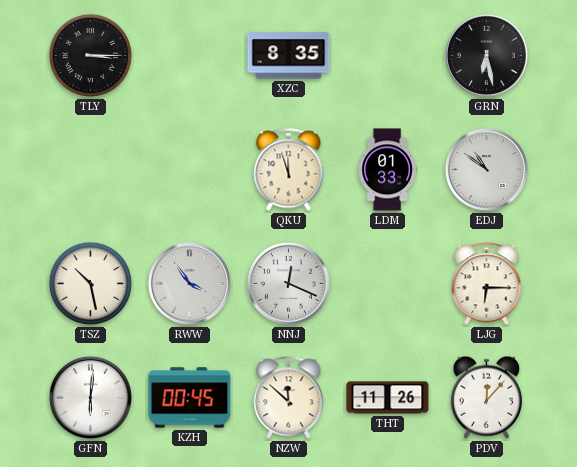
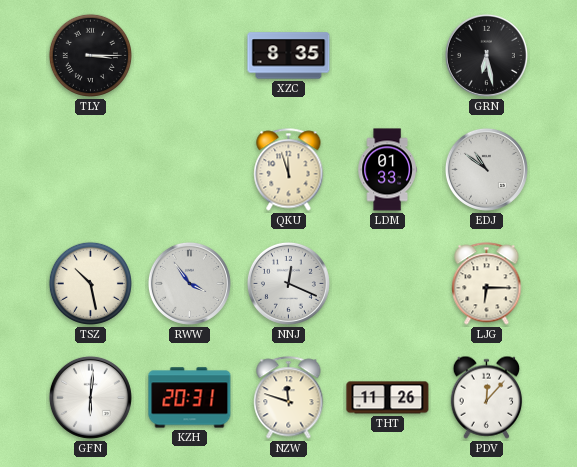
KZH: 00:45 -> 20:31 (190, 398)
NZW: 11:52 -> 11:48 (289, 398)
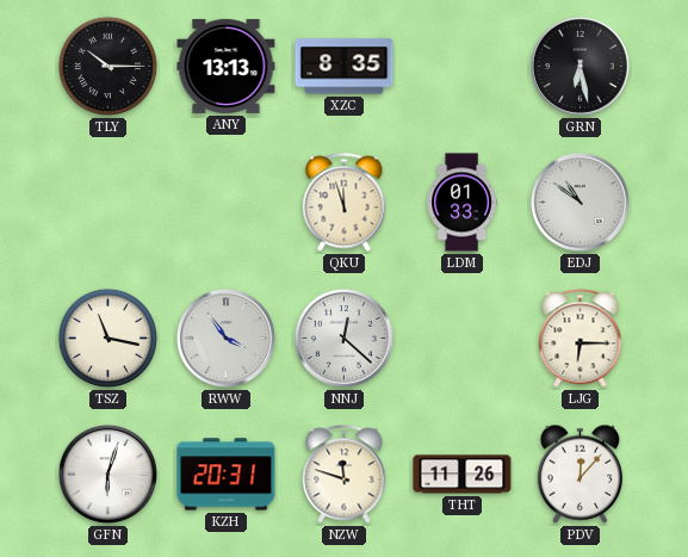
TLY: 3:15 -> 10:15 (107, 66)
ANY: none -> 13:13 (227, 66)
TSZ: 10:28 -> 11:17 (107, 338)
NNJ: 12:19 -> 12:22 (343, 338)
GFN: 6:01 -> 6:03 (107, 474)
